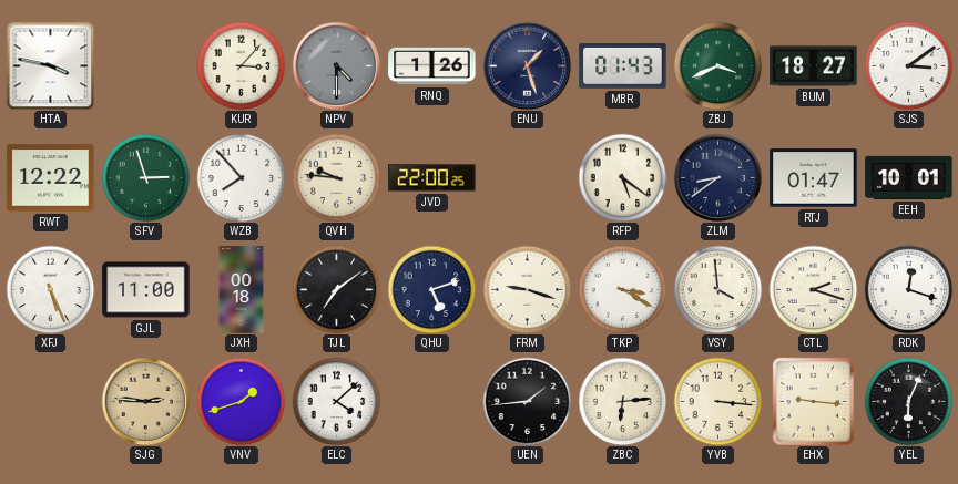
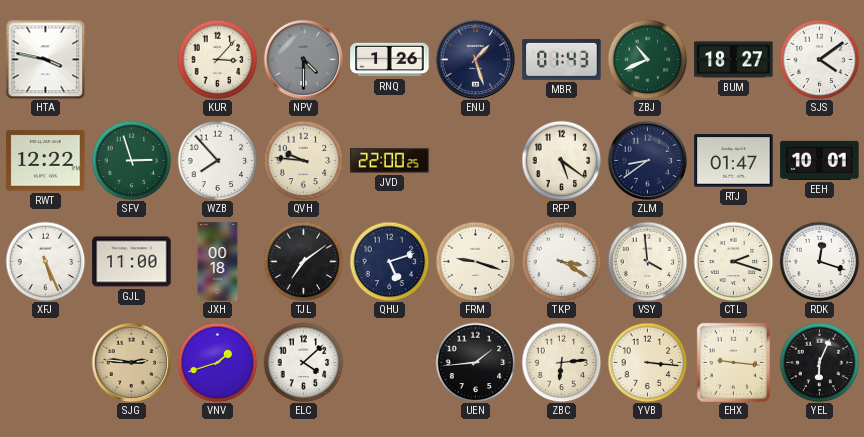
ZBJ: 3:41 -> 10:41 (647, 59)
SJS: 3:09 -> 4:09 (819, 59)
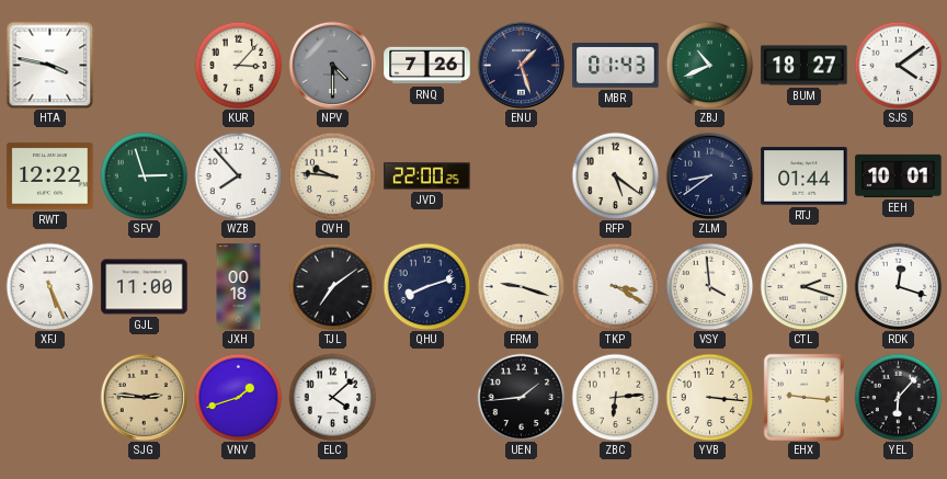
RNQ: 1:26 -> 7:26 (427, 66)
RTJ: 01:47 -> 01:44 (805, 176)
QHU: 5:12 -> 8:12 (426, 286)
YEL: 6:04 -> 6:07 (898, 397)
